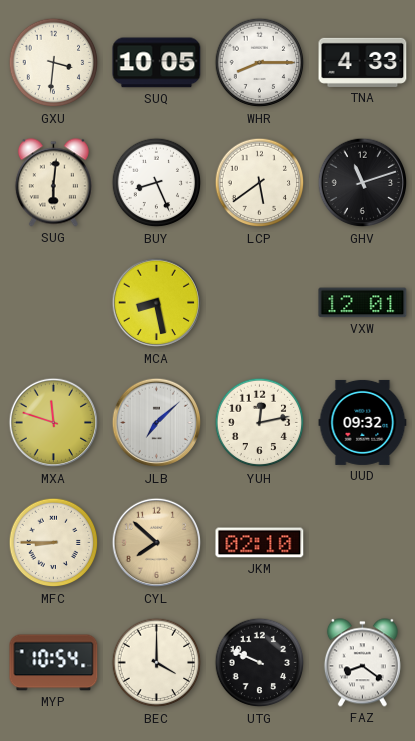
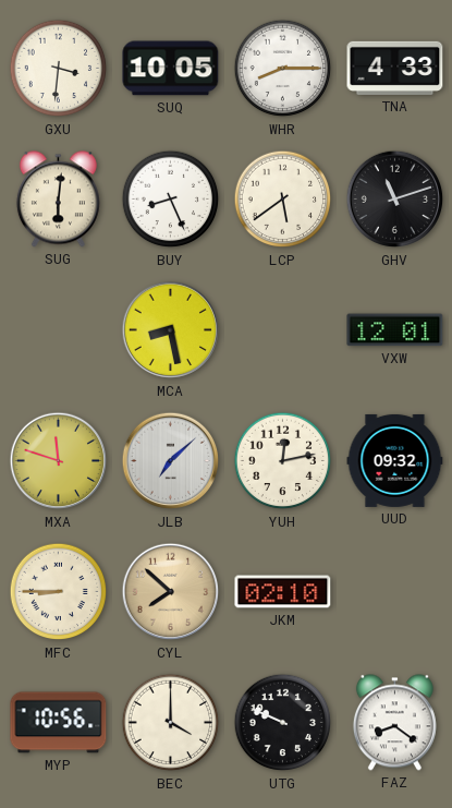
MYP: 10:54 -> 10:56 (59, 723)
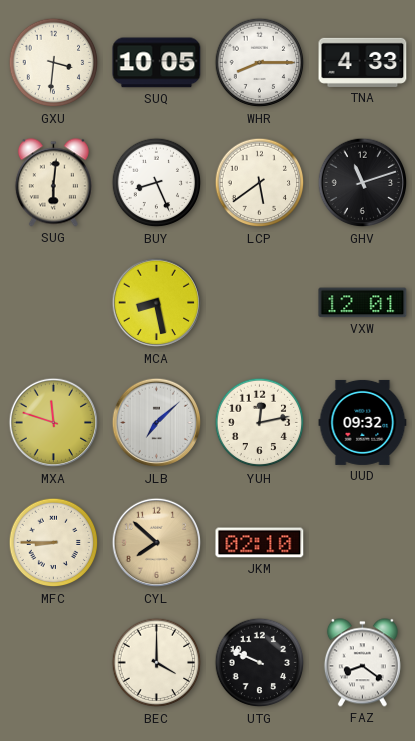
MYP: 10:56 -> none (59, 723)
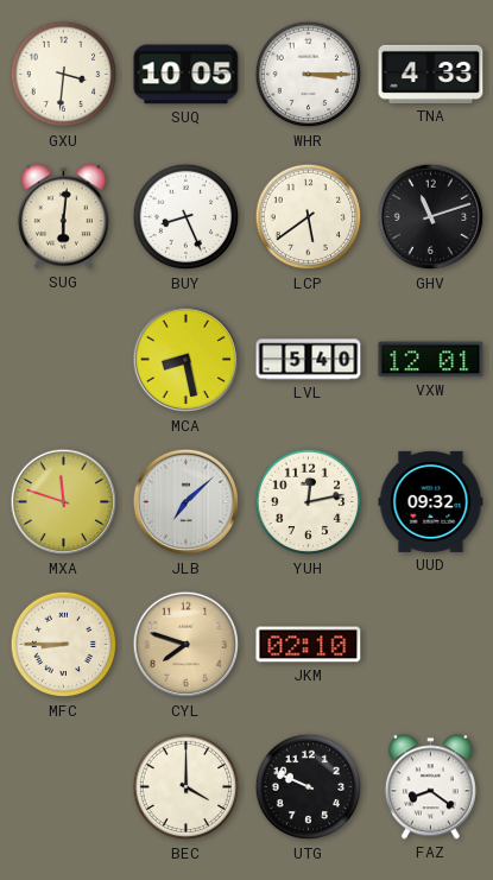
WHR: 8:15 -> 3:15 (309, 75)
LVL: none -> 5:40 (309, 360)
CYL: 7:52 -> 7:48 (187, 645)
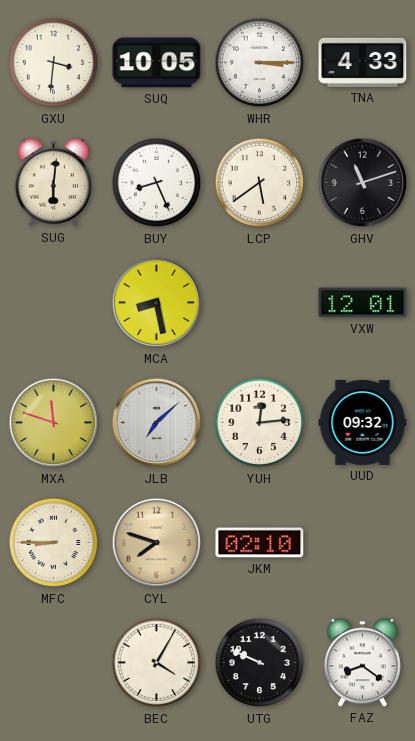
LVL: 5:40 -> none (309, 360)
YUH: 12:13 -> 12:14 (260, 423)
BEC: 4:00 -> 4:05 (157, 663)
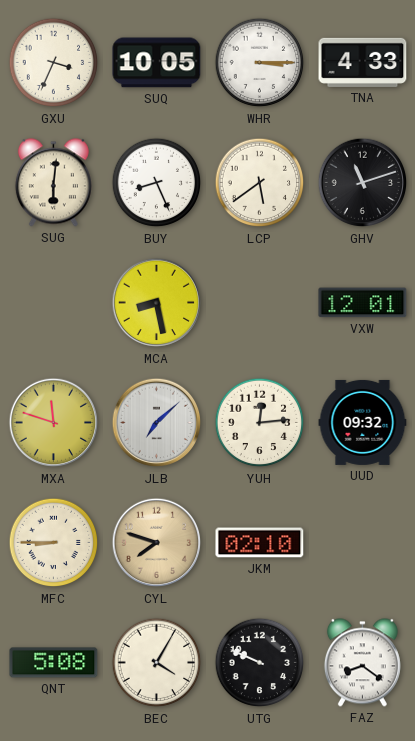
GXU: 3:31 -> 3:34 (54, 63)
QNT: none -> 5:08 (54, 663)
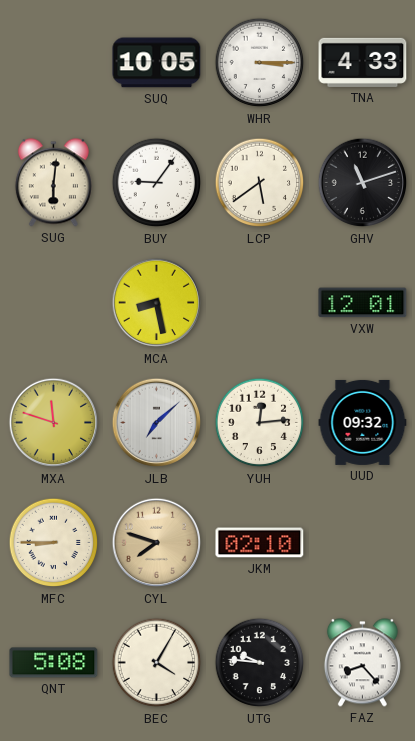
GXU: 3:34 -> none (54, 63)
BUY: 8:26 -> 9:06 (157, 183)
UTG: 9:49 -> 9:46 (260, 663)
FAZ: 8:21 -> 8:23 (362, 663)
